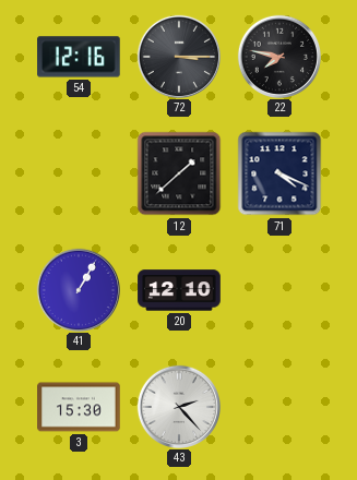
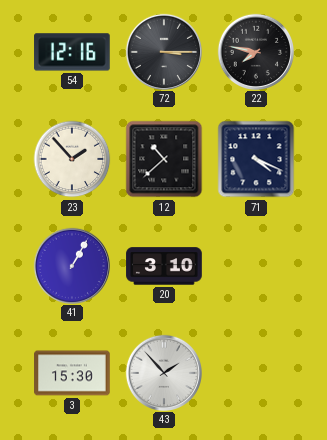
23: none -> 1:53 (72, 159)
12: 1:38 -> 10:38 (164, 159)
20: 12:10 -> 3:10 (164, 266)
43: 2:23 -> 1:53 (163, 372)
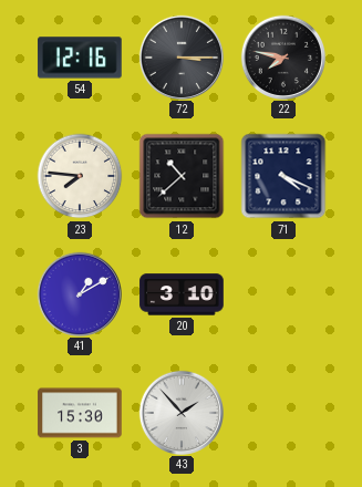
23: 1:53 -> 7:46 (80, 176)
41: 1:05 -> 1:10 (79, 293)
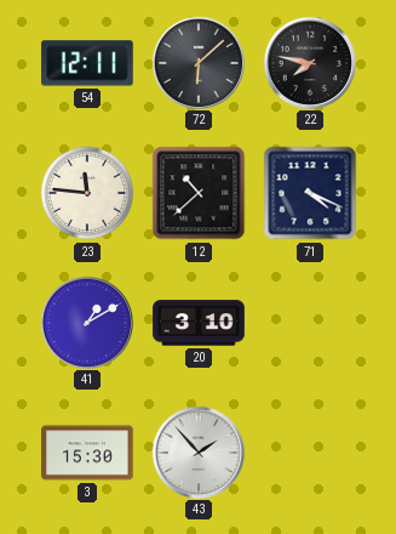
54: 12:16 -> 12:11 (87, 63)
72: 3:15 -> 6:08 (197, 62)
23: 7:46 -> 11:46 (87, 193)
